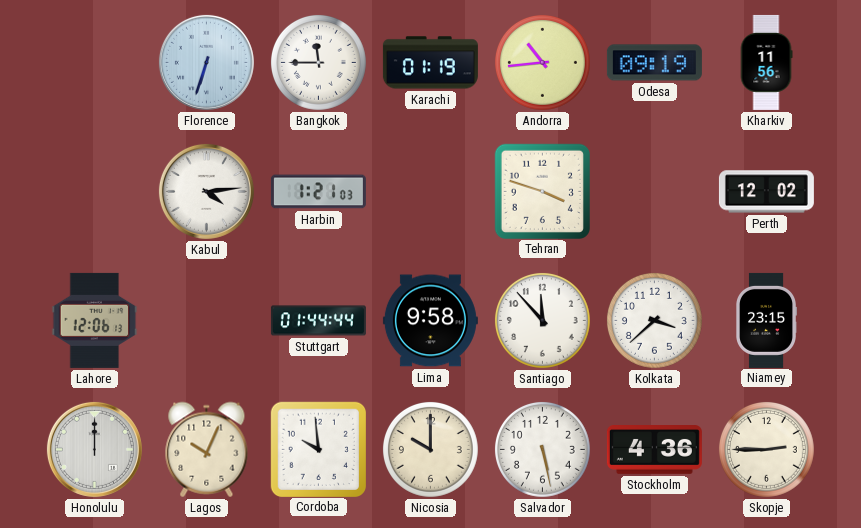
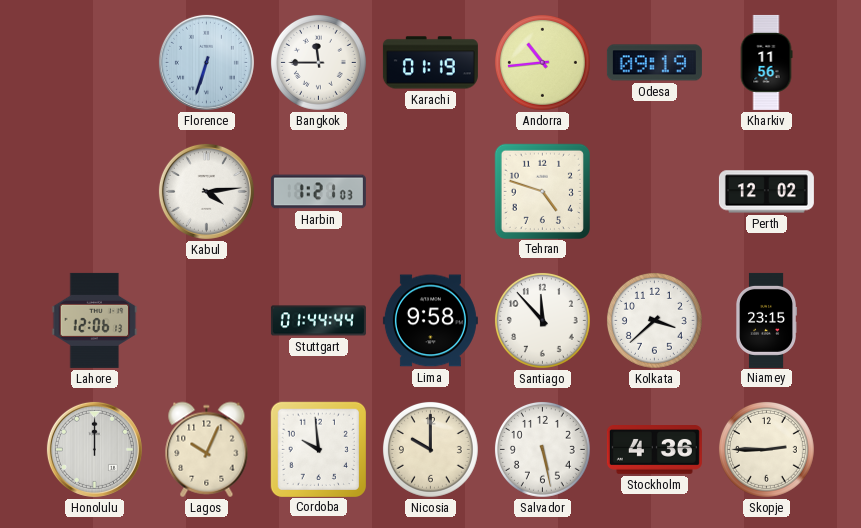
Tehran: 3:48 -> 4:48 (542, 191)
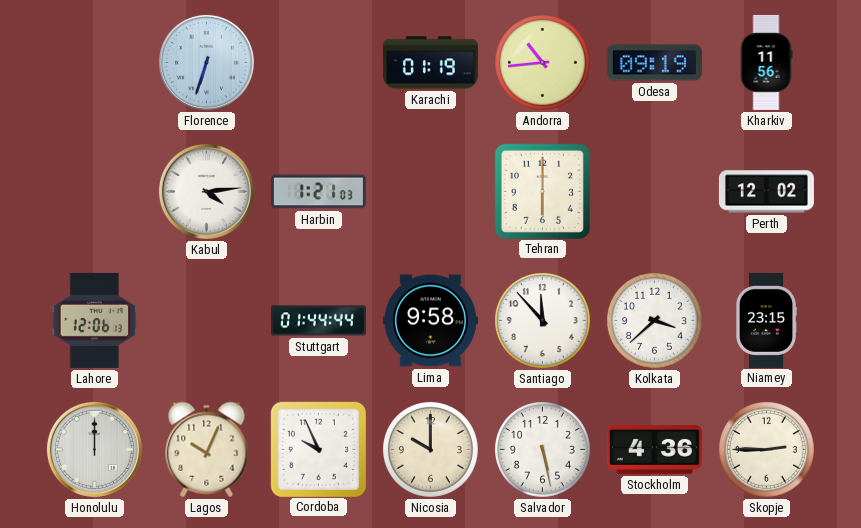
Bangkok: 11:45 -> none (318, 62)
Tehran: 4:48 -> 6:00 (542, 191)
Cordoba: 9:59 -> 9:56 (318, 449)
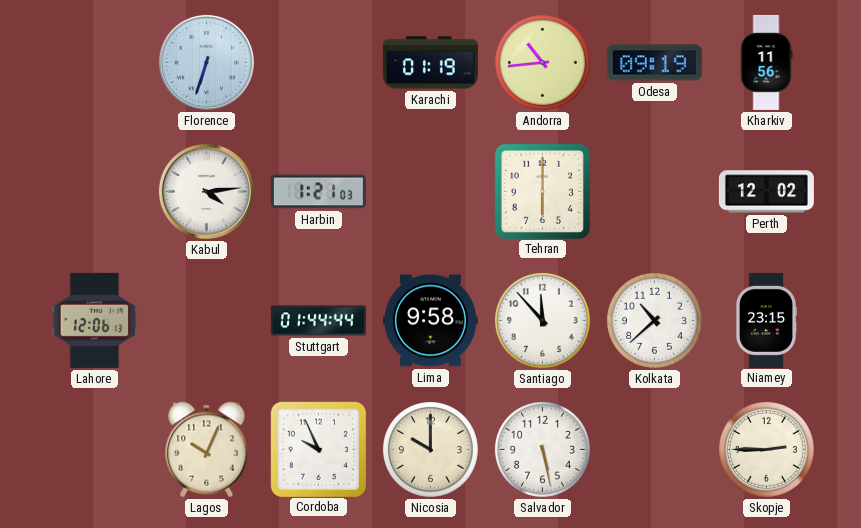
Kolkata: 3:38 -> 10:38 (654, 320)
Honolulu: 12:00 -> none (94, 449)
Stockholm: 4:36 -> none (654, 450)
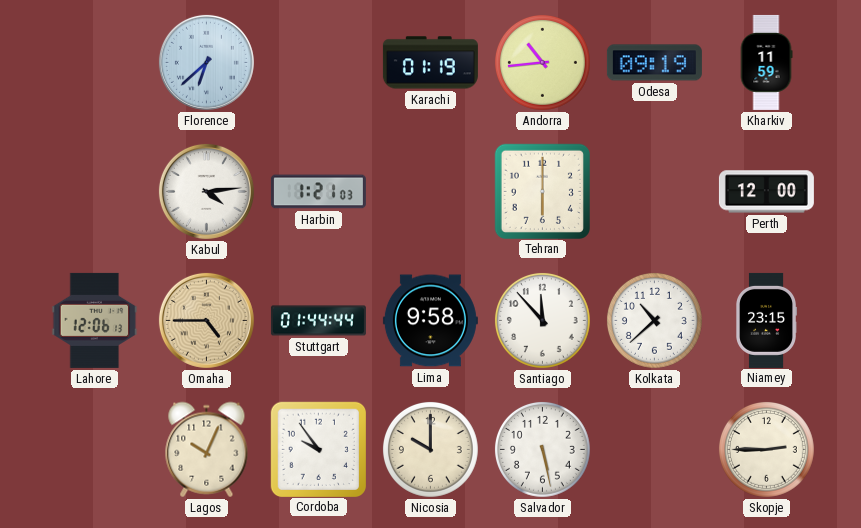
Florence: 6:33 -> 6:38 (206, 62)
Kharkiv: 11:56 -> 11:59 (766, 62)
Perth: 12:02 -> 12:00 (766, 192)
Omaha: none -> 4:45 (206, 320)
Cordoba: 9:56 -> 9:54 (318, 449)
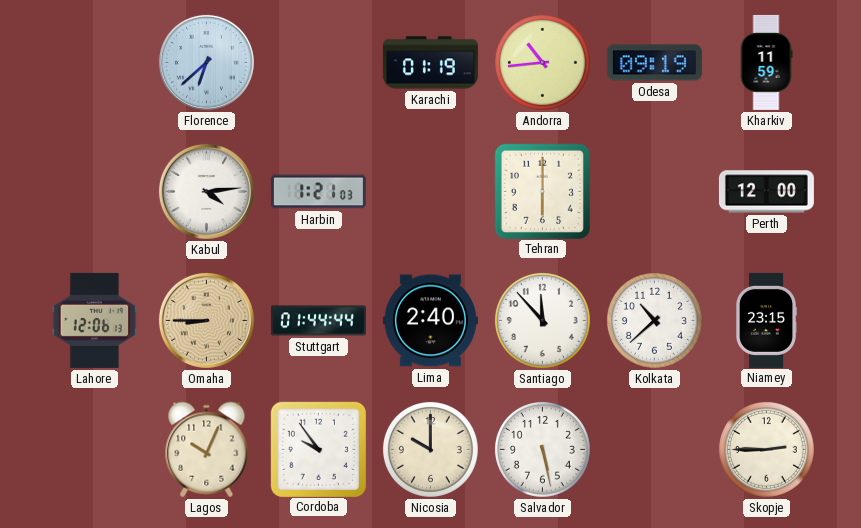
Omaha: 4:45 -> 8:45 (206, 320)
Lima: 9:58 -> 2:40 (430, 321)
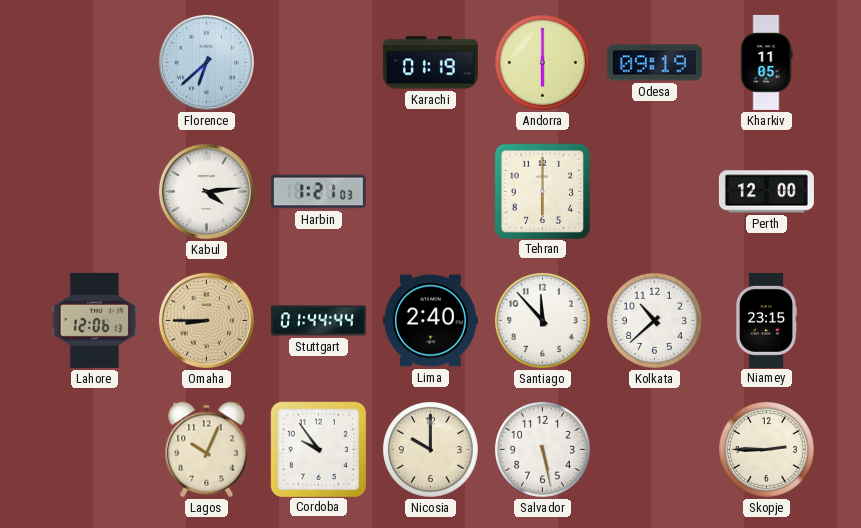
Andorra: 10:44 -> 6:00 (542, 62)
Kharkiv: 11:59 -> 11:05 (766, 62)
